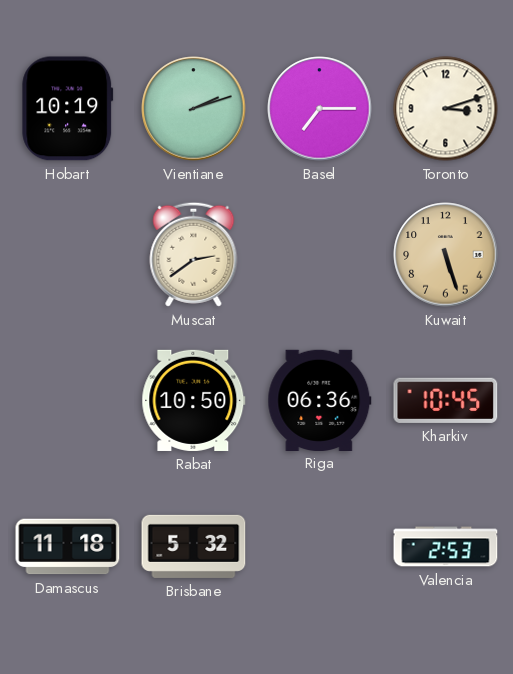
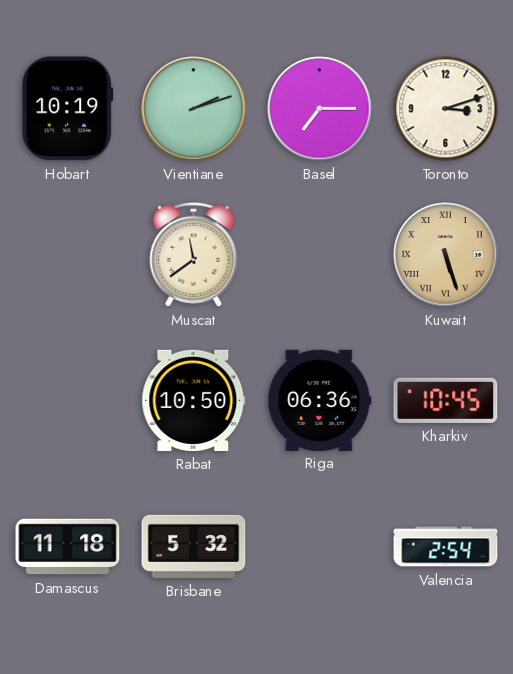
Muscat: 2:39 -> 11:39 (194, 254)
Kuwait numerals: Arabic -> Roman (446, 255)
Valencia: 2:53 -> 2:54 (446, 547)
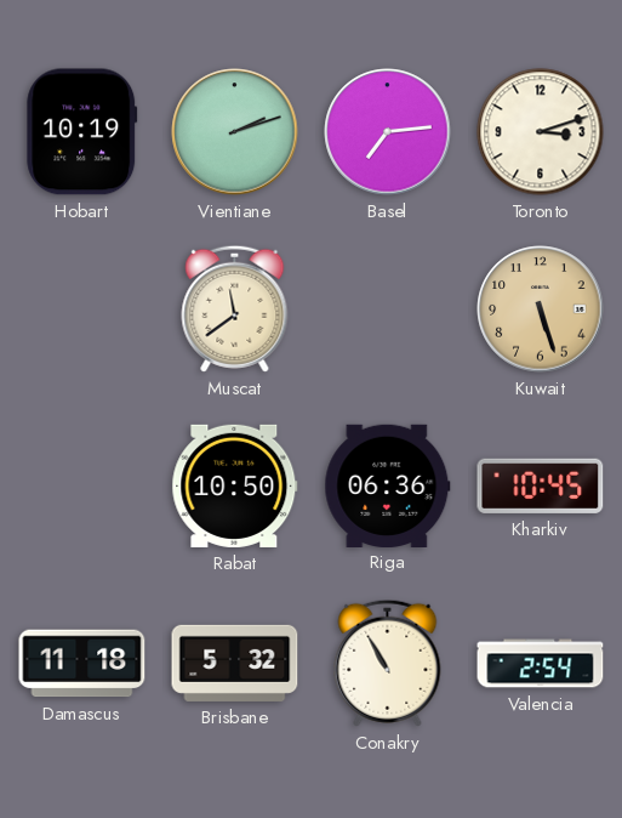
Basel: 7:15 -> 7:14 (388, 132)
Kuwait numerals: Roman -> Arabic (541, 309)
Conakry: none -> 10:55 (388, 663)
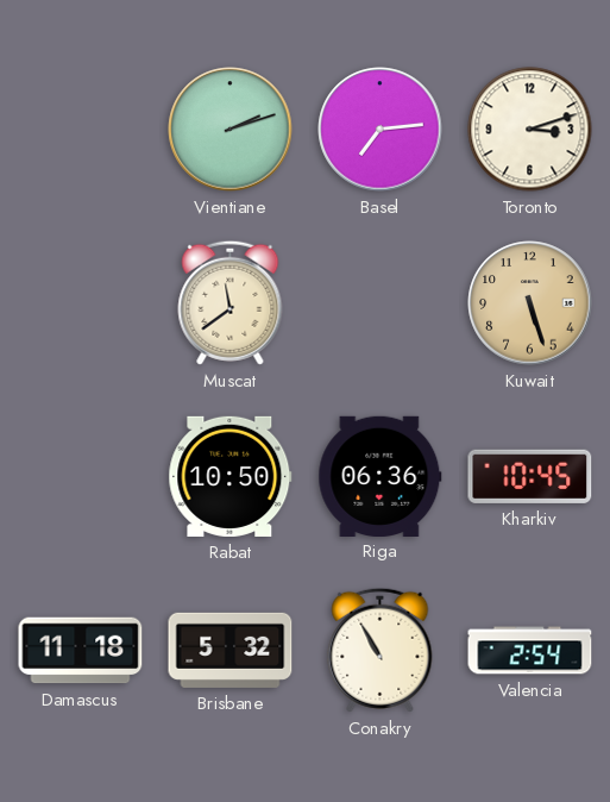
Hobart: 10:19 -> none (82, 132)
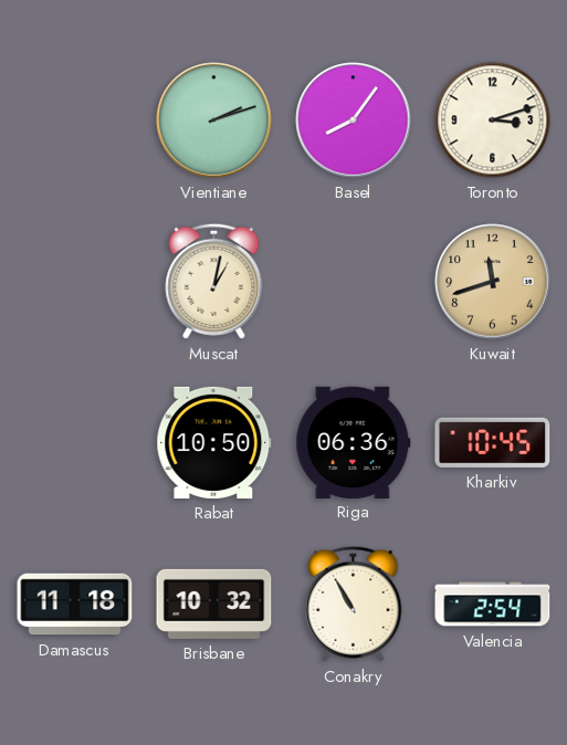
Basel: 7:14 -> 8:06 (354, 120)
Muscat: 11:39 -> 1:02 (214, 281)
Kuwait: 5:27 -> 11:42 (493, 282)
Brisbane: 5:32 -> 10:32 (214, 604)
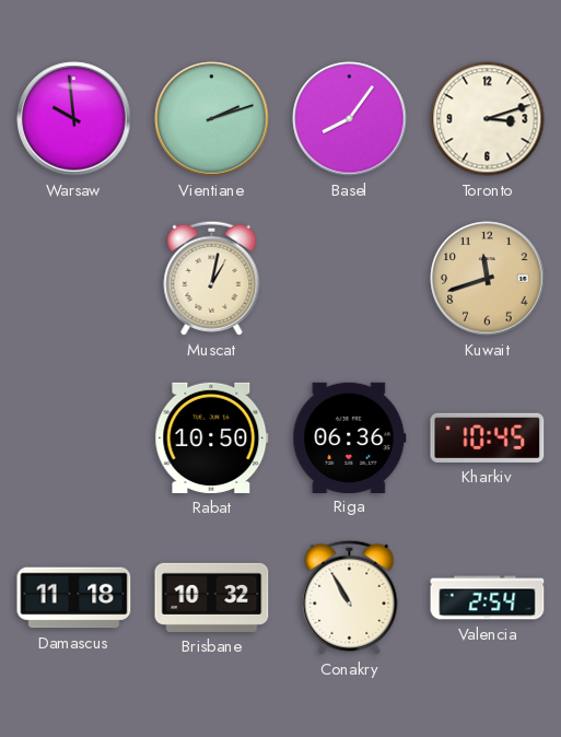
Warsaw: none -> 9:59 (74, 119)
